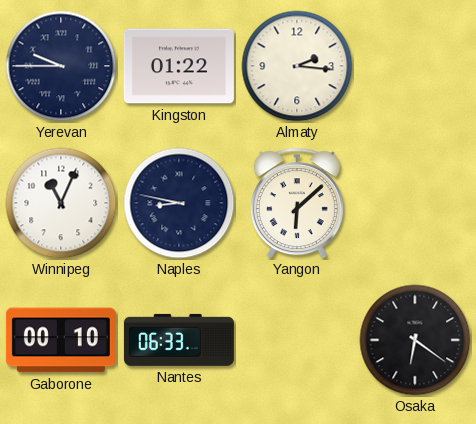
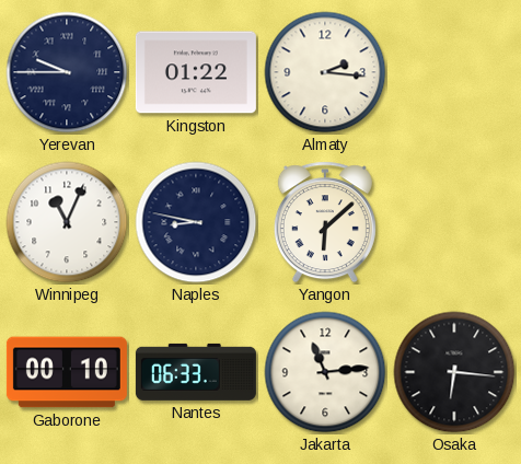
Jakarta: none -> 11:14 (325, 372)
Osaka: 6:21 -> 6:16 (454, 372)
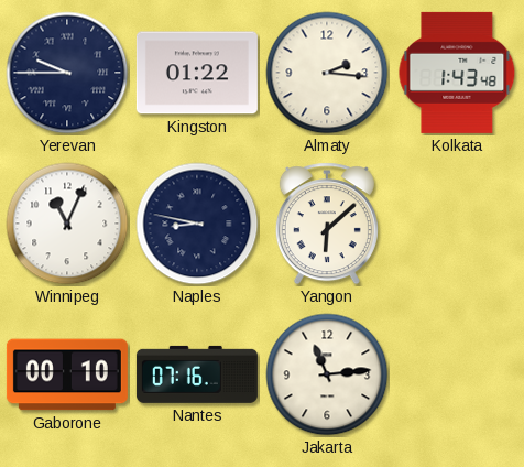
Kolkata: none -> 1:43 (457, 73)
Nantes: 06:33 -> 07:16 (197, 374)
Osaka: 6:16 -> none (454, 372)
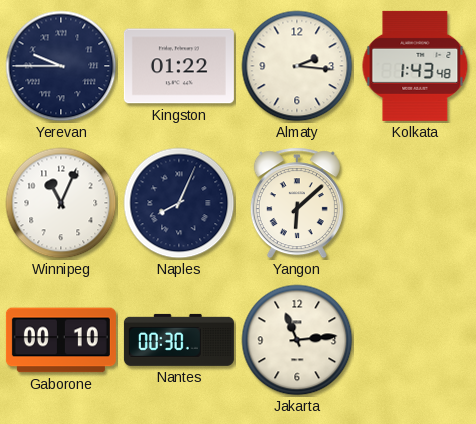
Naples: 8:47 -> 8:04 (179, 203)
Nantes: 07:16 -> 00:30 (179, 340)
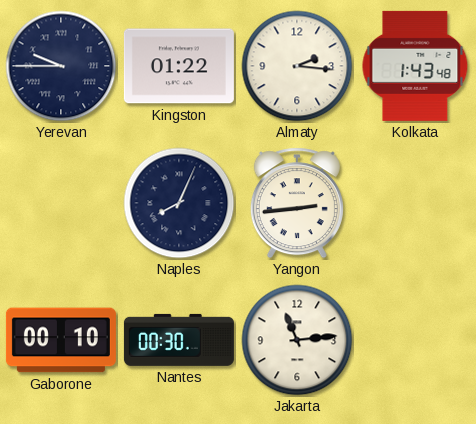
Winnipeg: 11:04 -> none (61, 203)
Yangon: 6:08 -> 2:44 (297, 203)
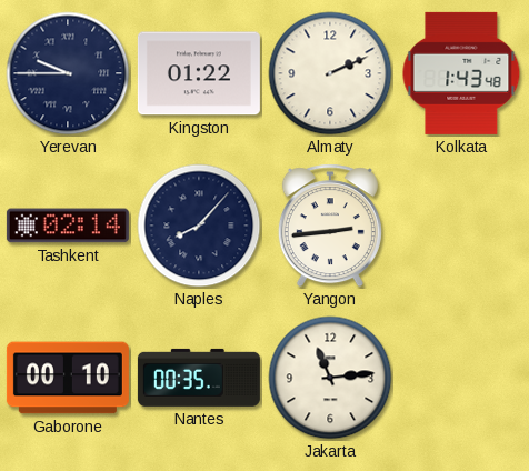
Almaty: 2:16 -> 2:11 (330, 73)
Tashkent: none -> 02:14 (68, 226)
Naples: 8:04 -> 8:07 (199, 226)
Nantes: 00:30 -> 00:35 (199, 378)
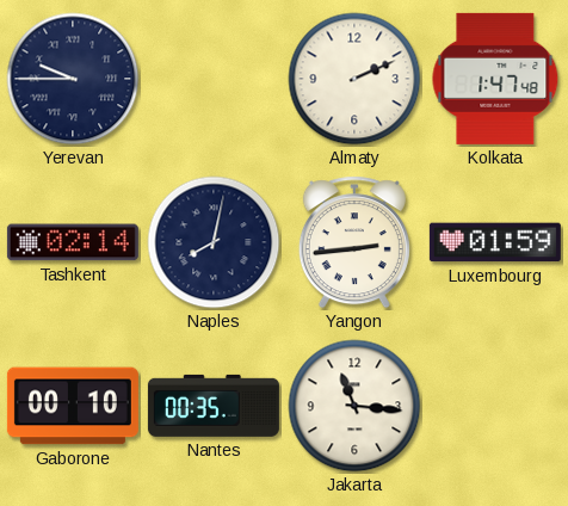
Kingston: 01:22 -> none (199, 73)
Kolkata: 1:43 -> 1:47 (495, 79)
Naples: 8:07 -> 8:02 (214, 242)
Luxembourg: none -> 01:59 (495, 242)
Jakarta: 11:14 -> 11:16 (354, 406)
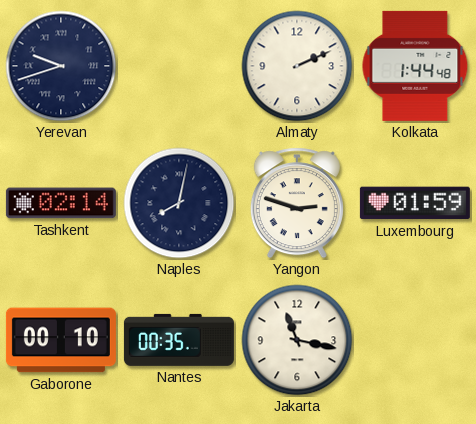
Yerevan: 9:45 -> 9:42 (61, 66)
Kolkata: 1:47 -> 1:44 (415, 66)
Yangon: 2:44 -> 2:48 (297, 203)
Jakarta: 11:16 -> 11:17 (297, 340)
